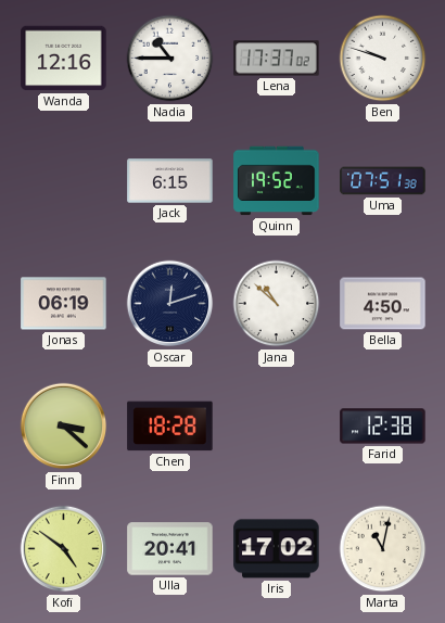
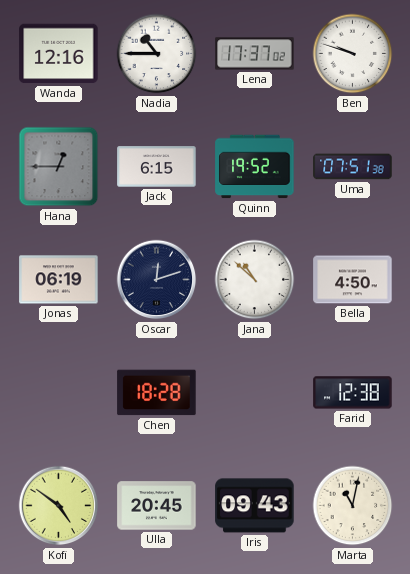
Hana: none -> 12:45 (59, 167)
Finn: 3:22 -> none (64, 427)
Ulla: 20:41 -> 20:45 (157, 506)
Iris: 17:02 -> 09:43 (255, 506)
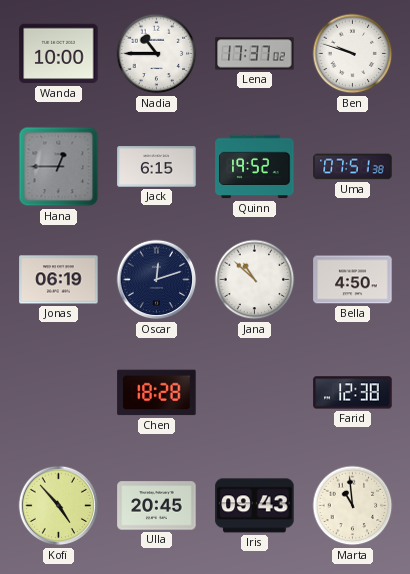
Wanda: 12:16 -> 10:00 (59, 54)
Kofi: 4:51 -> 4:53 (59, 506)
Marta: 11:02 -> 10:59 (353, 506)
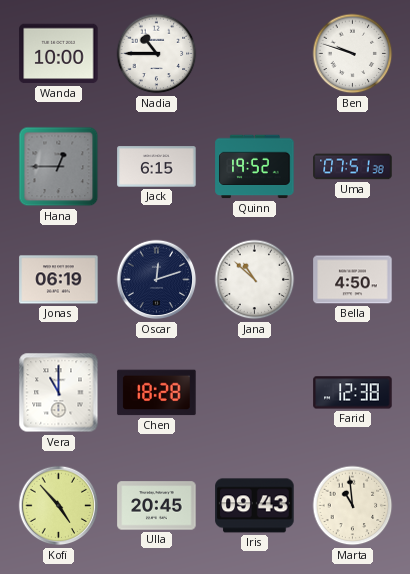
Lena: 17:37 -> none (255, 54)
Vera: none -> 11:00 (59, 393)
